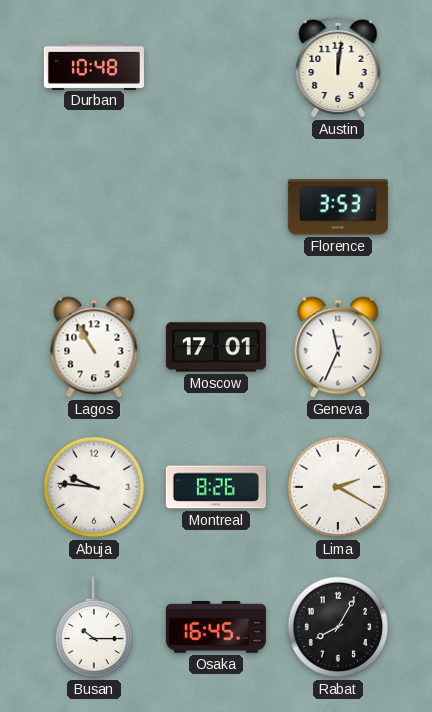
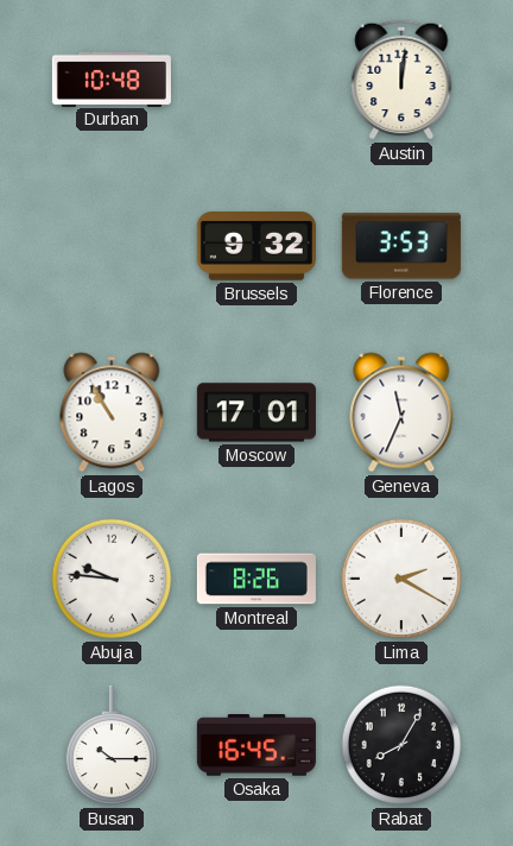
Brussels: none -> 9:32 (256, 247)
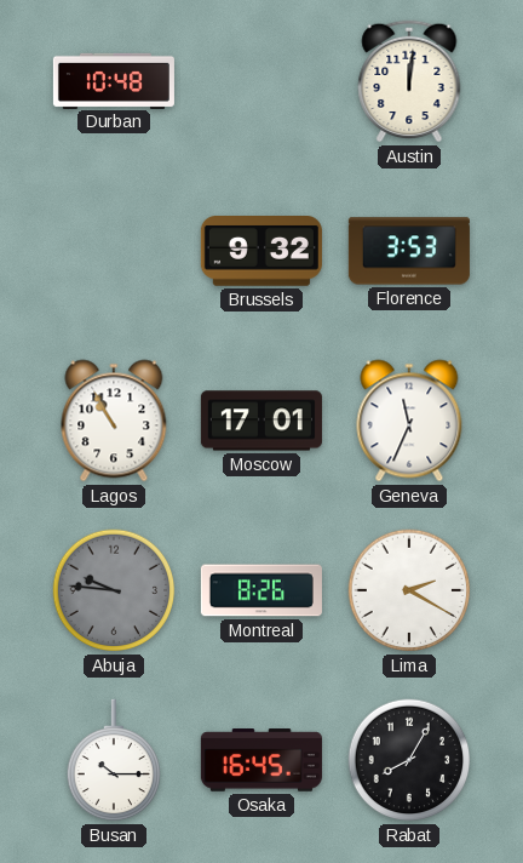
Abuja dial: white -> grey (114, 590)
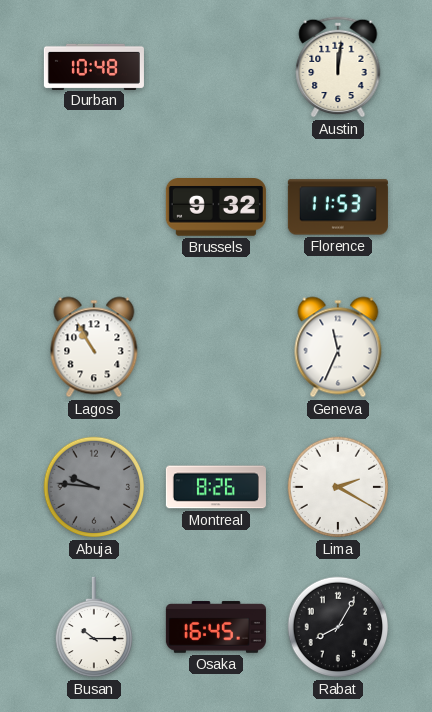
Florence: 3:53 -> 11:53 (338, 207)
Moscow: 17:01 -> none (261, 421)
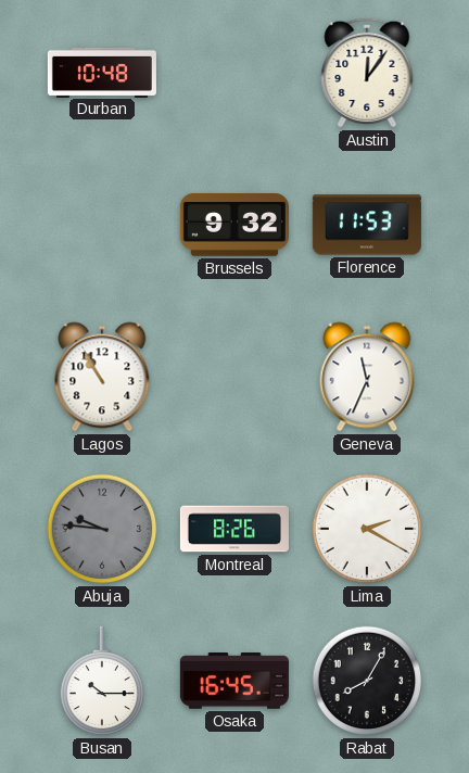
Austin: 12:01 -> 12:06 (367, 73)
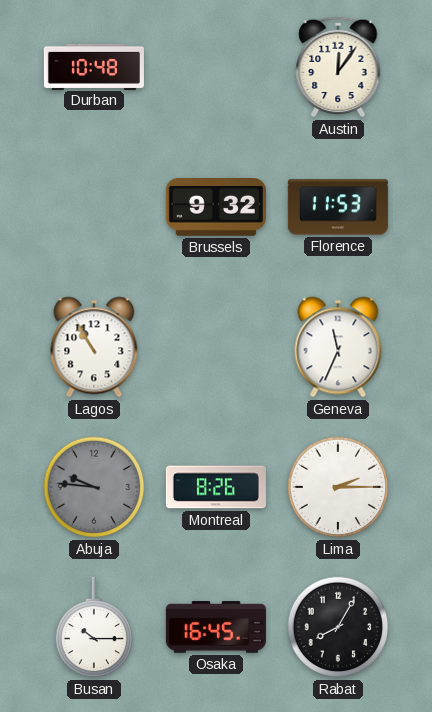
Lima: 2:20 -> 2:15 (338, 487)
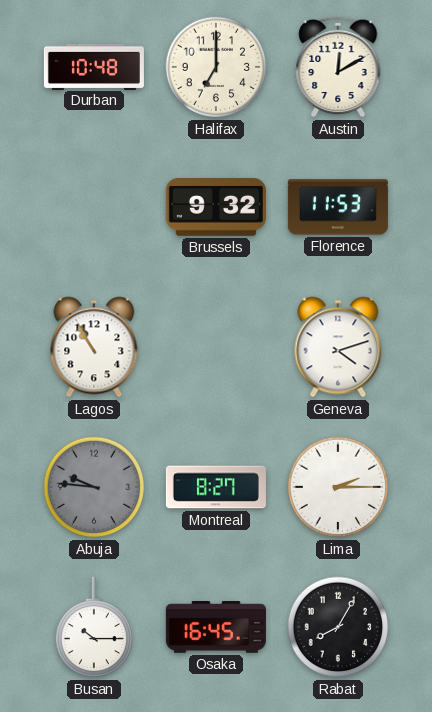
Halifax: none -> 7:00 (216, 67)
Austin: 12:06 -> 12:10 (338, 67)
Geneva: 11:34 -> 4:12 (338, 347)
Montreal: 8:26 -> 8:27 (216, 487)
